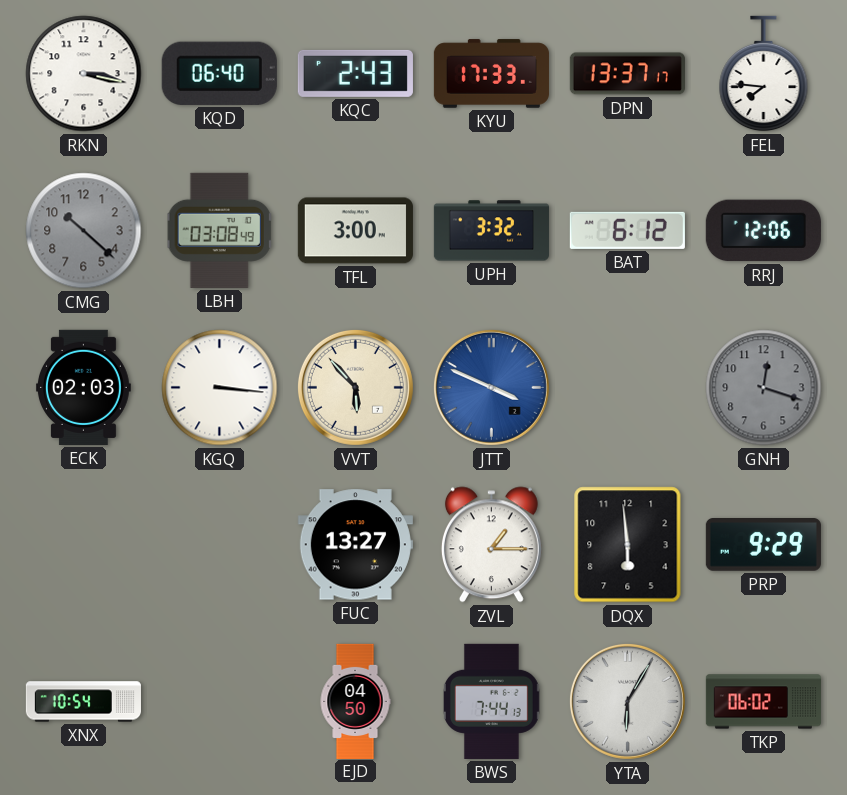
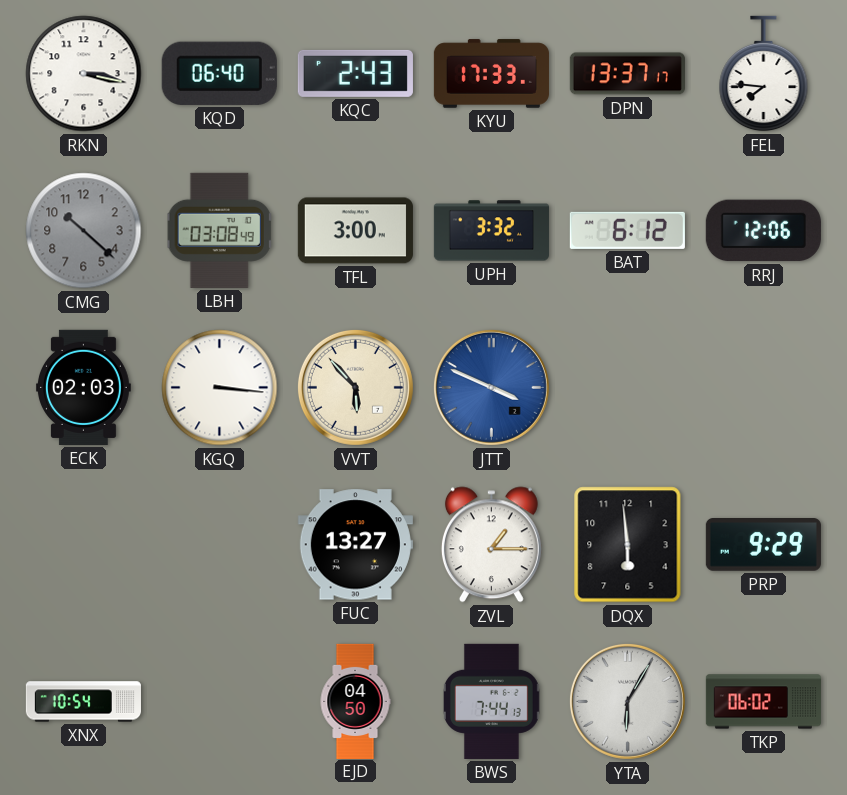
GNH: 12:18 -> none (764, 388)
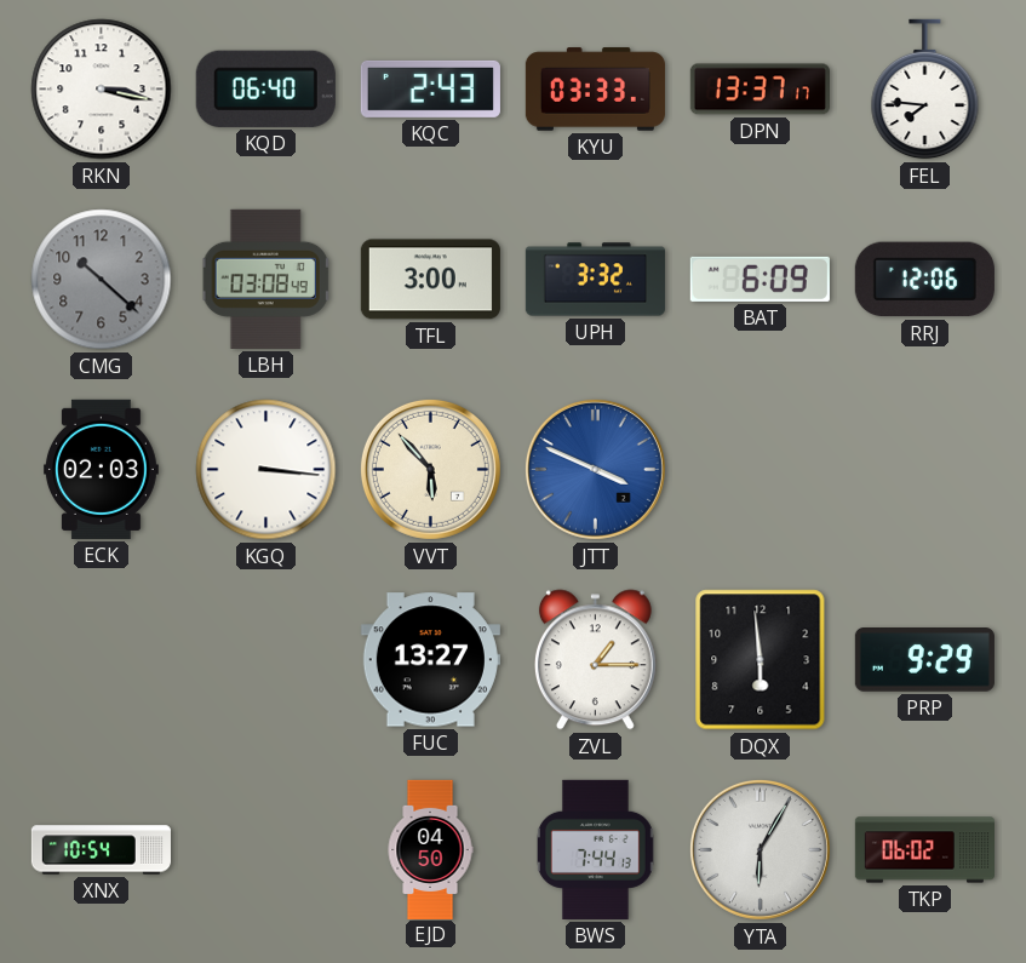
KYU: 17:33 -> 03:33 (595, 90)
BAT: 6:12 -> 6:09 (760, 279)
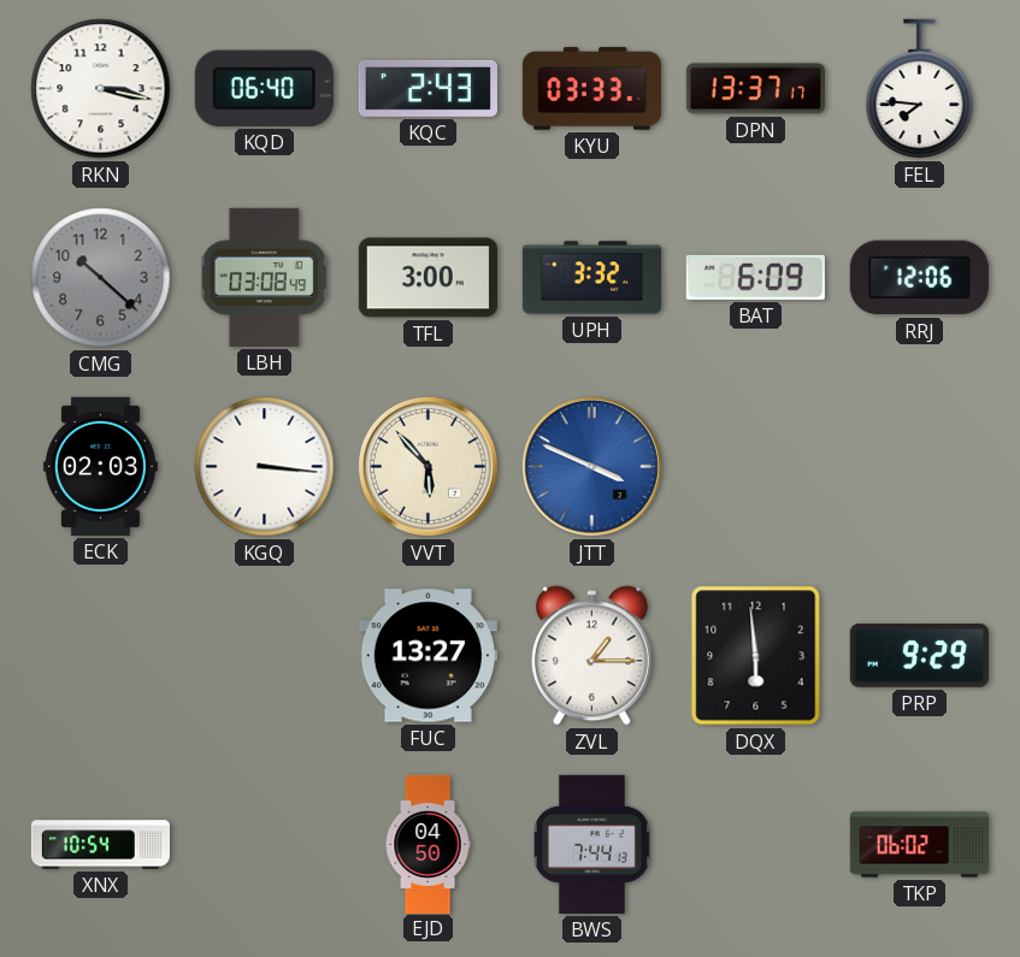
YTA: 6:05 -> none (760, 849)
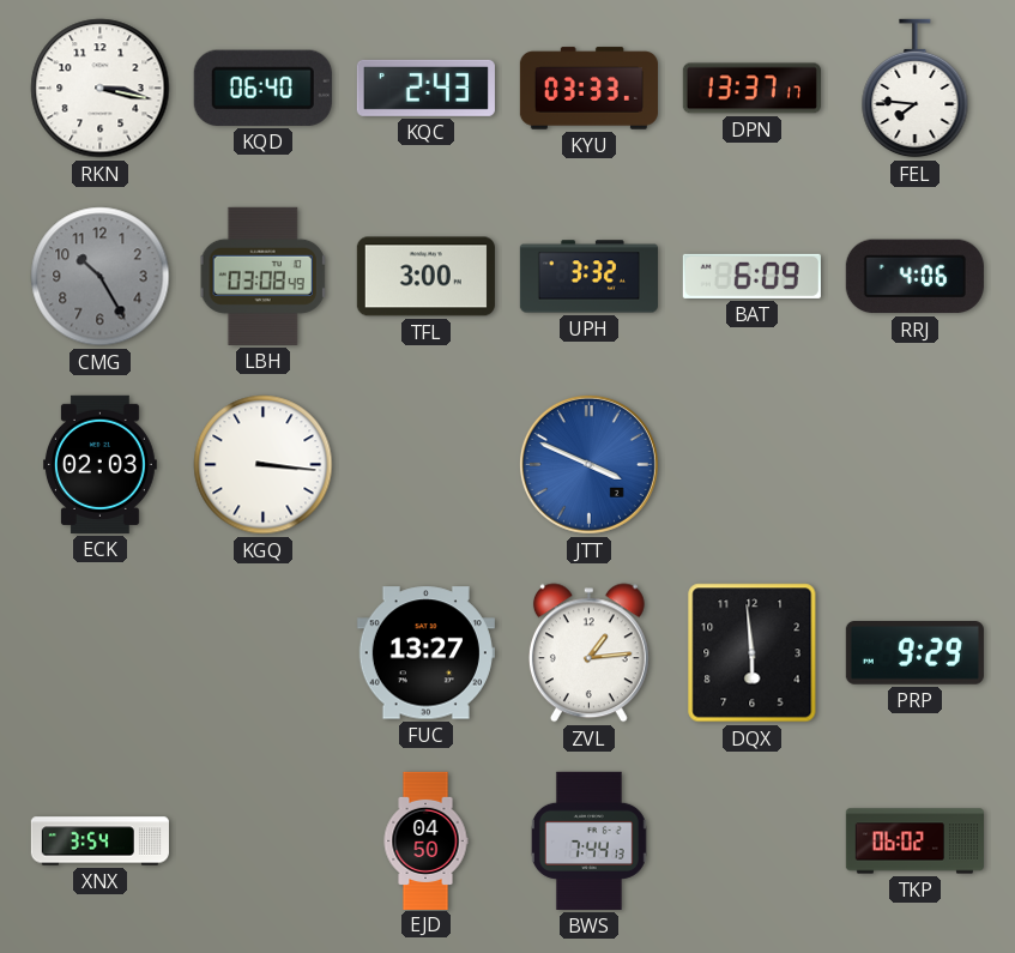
CMG: 10:22 -> 10:25 (101, 277)
RRJ: 12:06 -> 4:06 (914, 277)
VVT: 5:53 -> none (428, 466)
ZVL: 1:15 -> 1:14 (588, 653)
XNX: 10:54 -> 3:54 (99, 842)
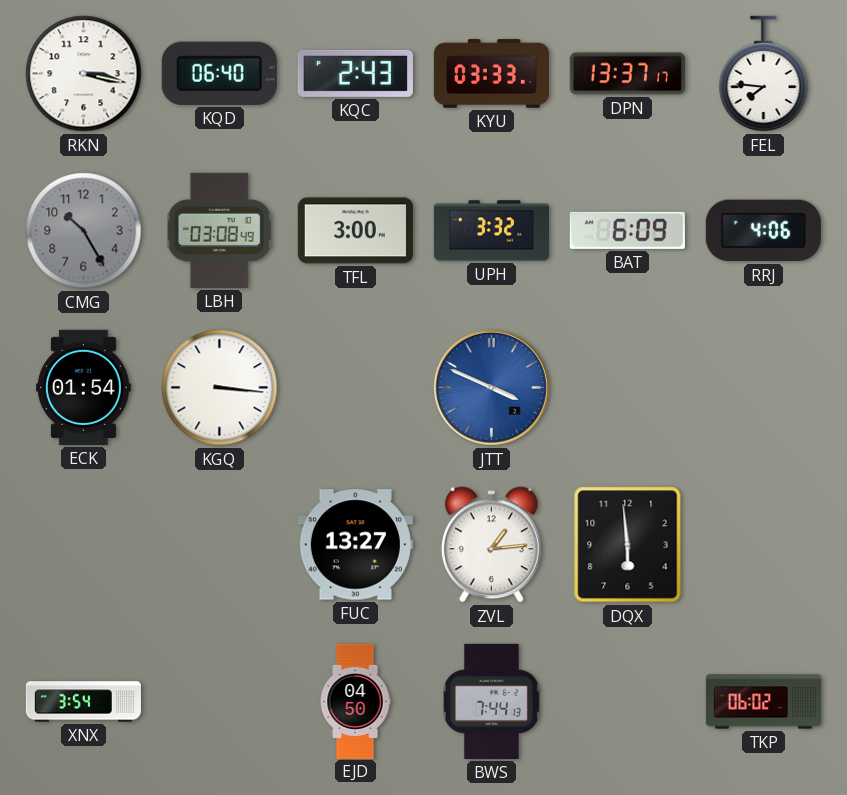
ECK: 02:03 -> 01:54 (83, 387)
PRP: 9:29 -> none (914, 653)
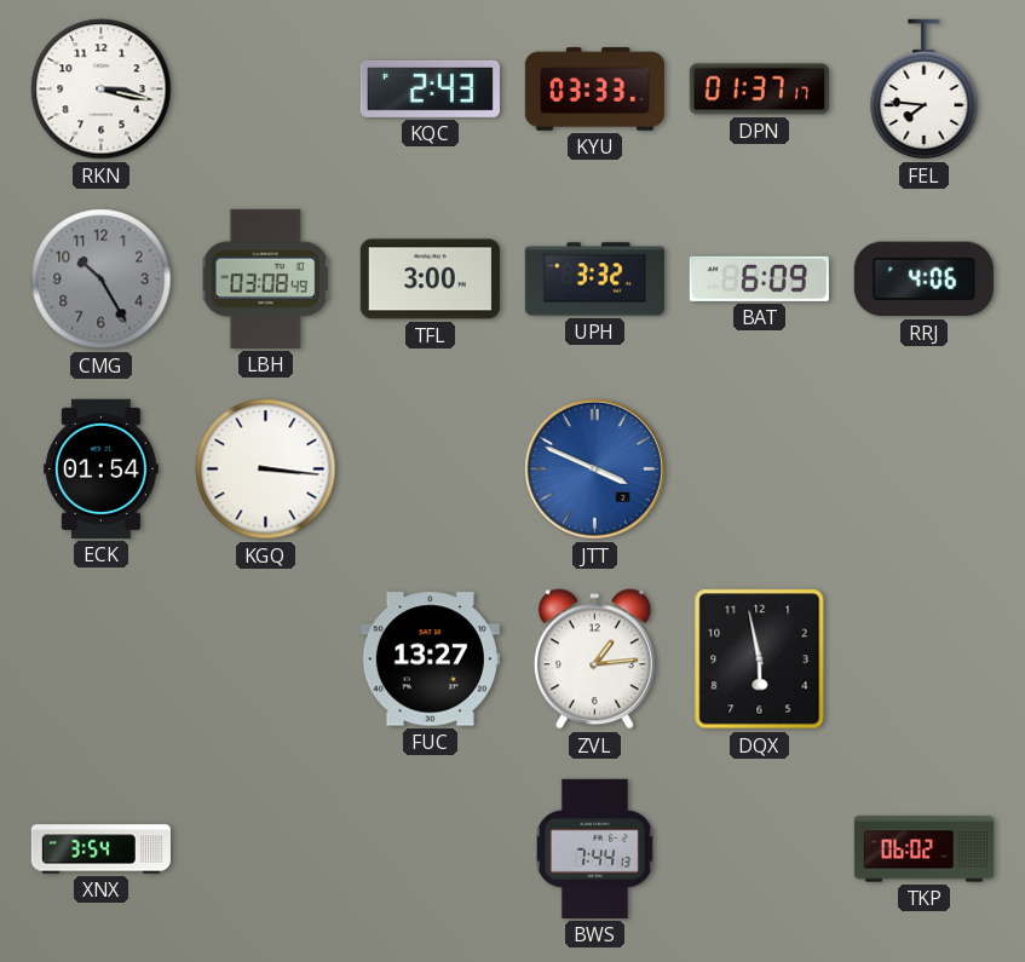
KQD: 06:40 -> none (219, 73)
DPN: 13:37 -> 01:37 (759, 90)
DQX: 5:59 -> 5:58 (760, 659)
EJD: 04:50 -> none (355, 701)
